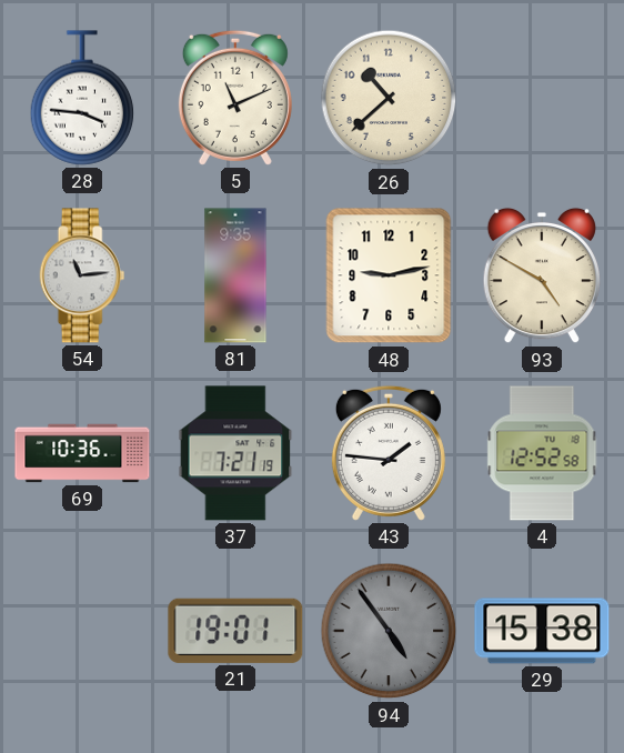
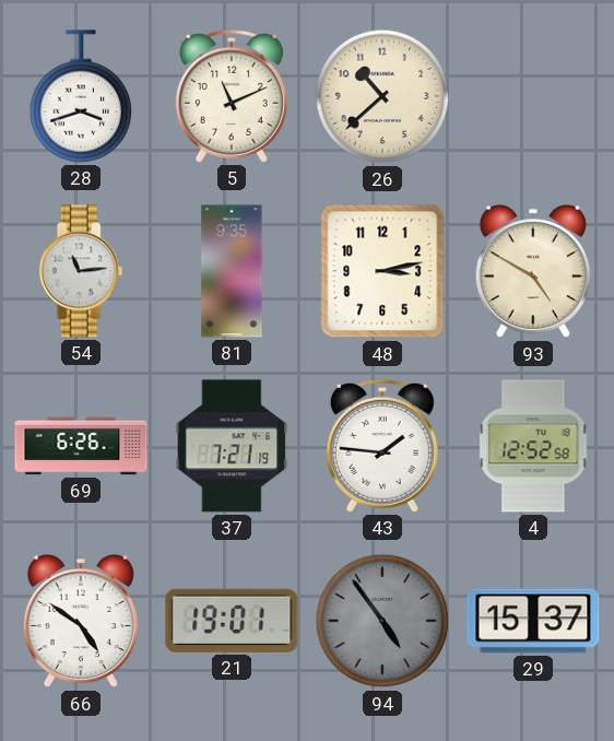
28: 3:46 -> 3:42 (81, 96)
48: 9:13 -> 3:13 (382, 271)
69: 10:36 -> 6:26 (81, 446)
66: none -> 4:51 (81, 621)
29: 15:38 -> 15:37 (533, 621)
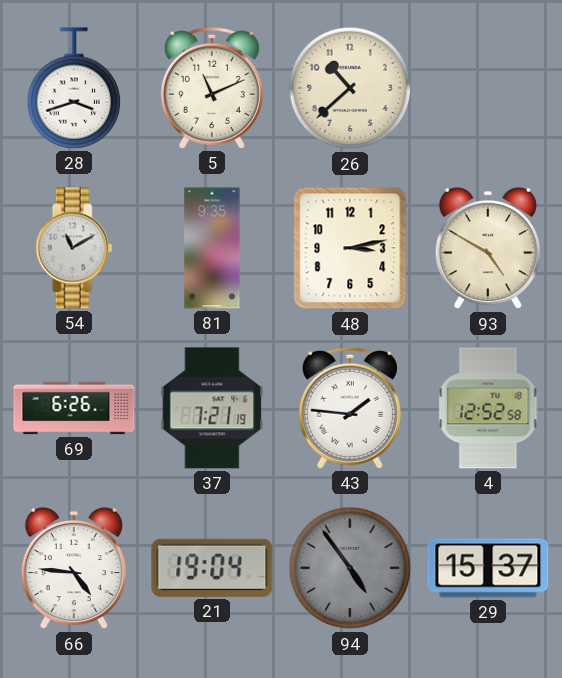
54: 11:14 -> 11:10 (74, 248)
66: 4:51 -> 4:46 (74, 568)
21: 19:01 -> 19:04 (212, 568)
